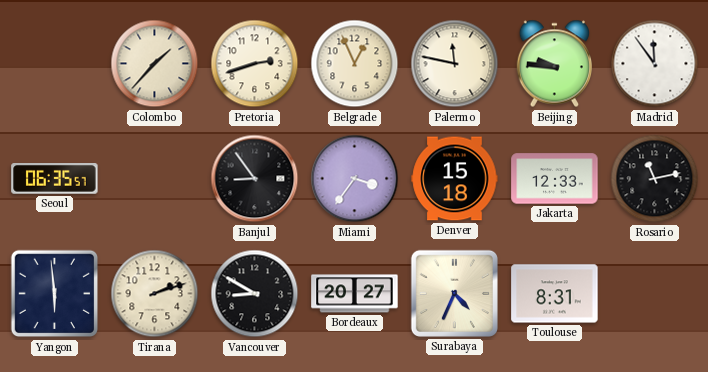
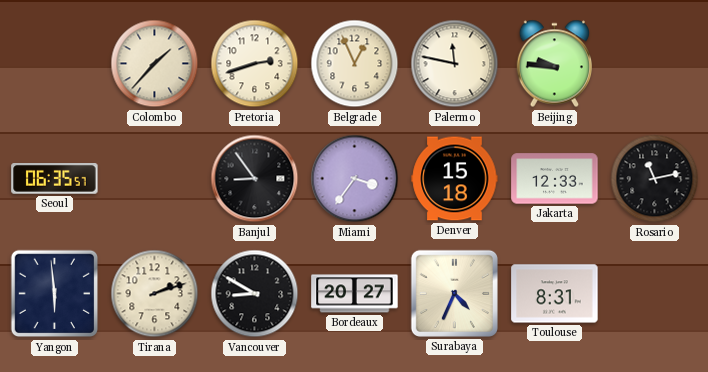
Madrid: 11:54 -> none (655, 64)
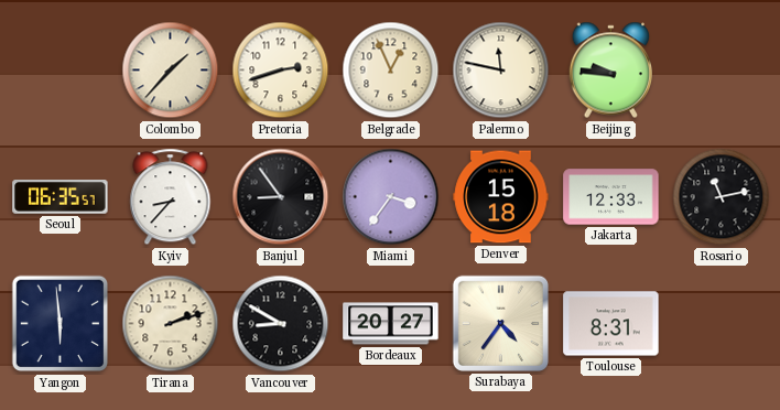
Kyiv: none -> 8:37 (171, 197)
Surabaya: 4:34 -> 4:36 (500, 323)
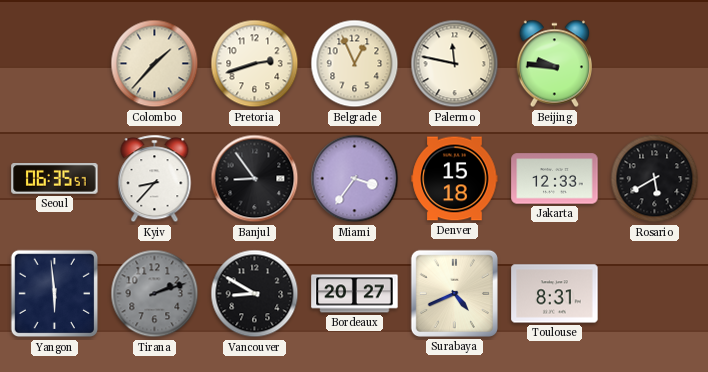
Rosario: 11:13 -> 5:40 (655, 179)
Tirana dial: cream -> grey (155, 294)
Surabaya: 4:36 -> 4:41 (454, 293)
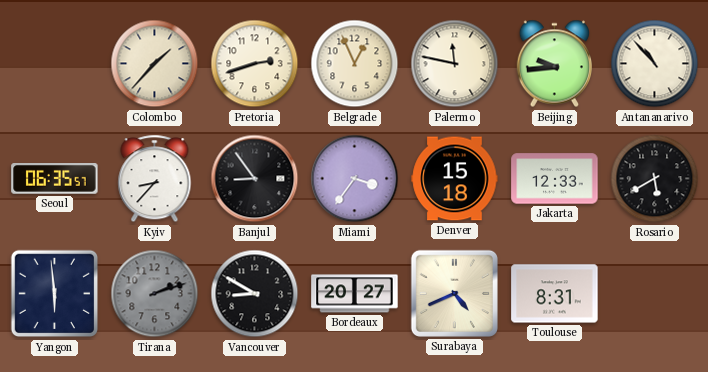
Beijing: 9:46 -> 9:44 (554, 64)
Antananarivo: none -> 10:53 (655, 64)
